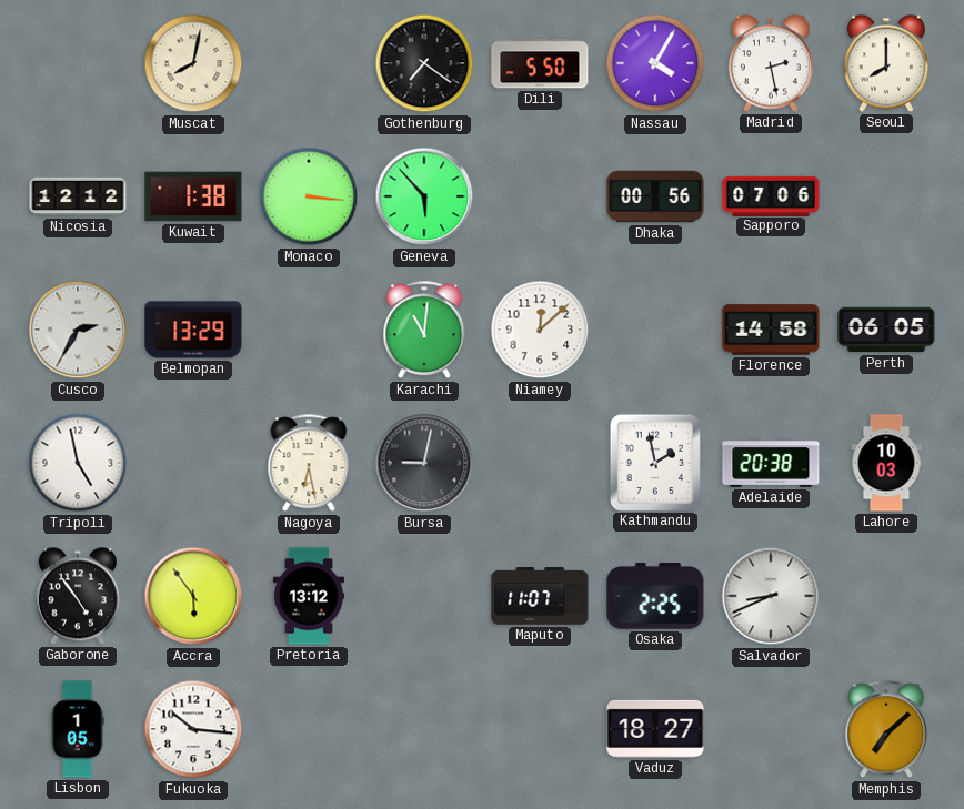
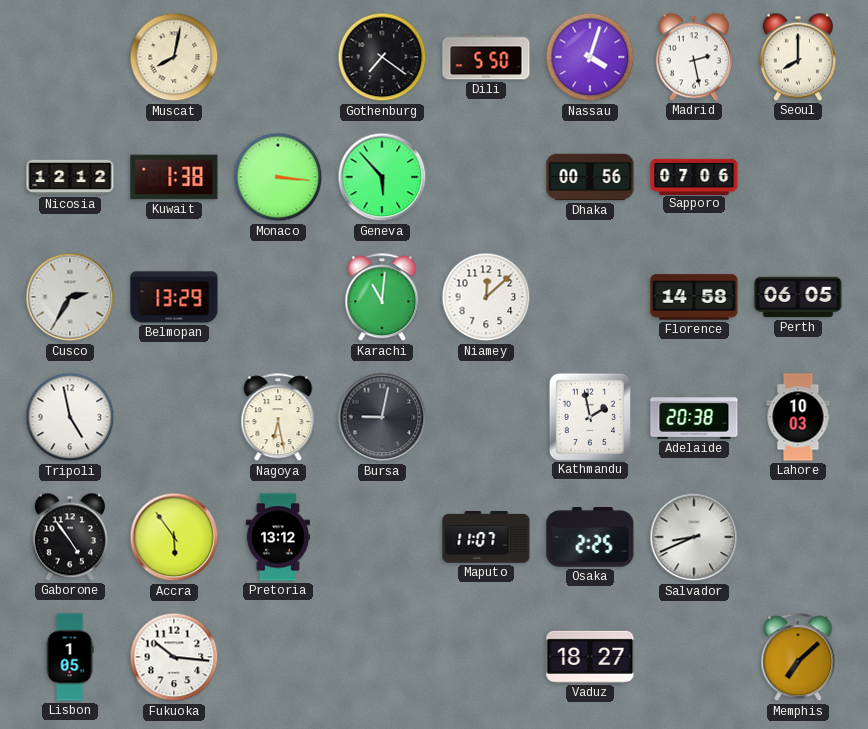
Nassau: 4:05 -> 4:03 (590, 57)
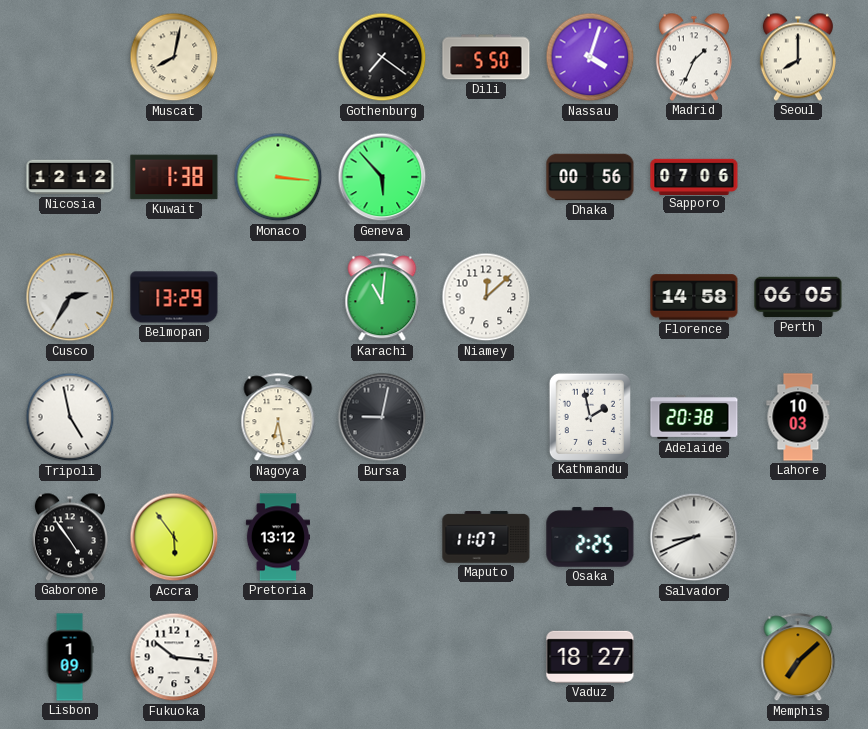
Madrid: 2:28 -> 1:34 (694, 57)
Lisbon: 1:05 -> 1:09 (70, 657)
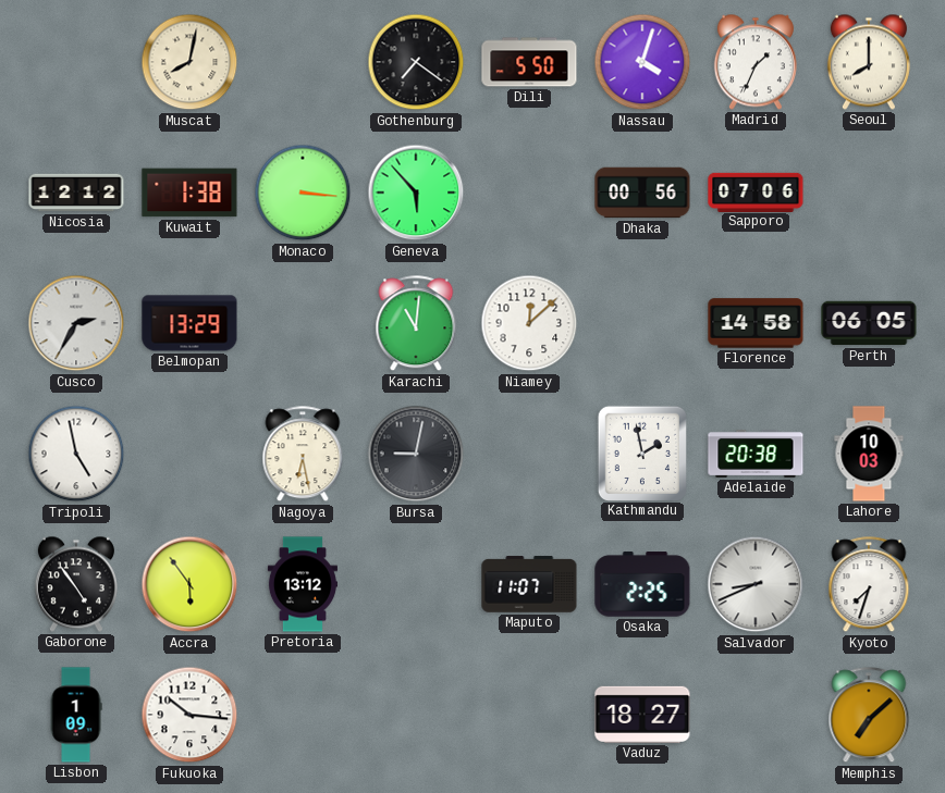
Kyoto: none -> 7:33 (869, 585)
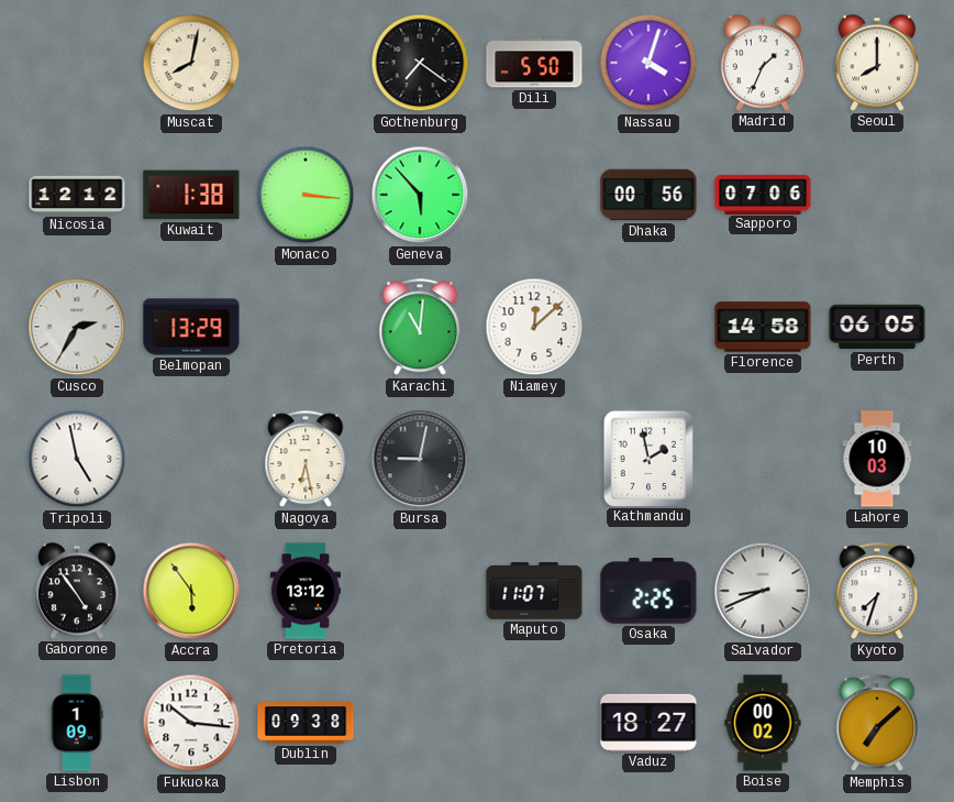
Adelaide: 20:38 -> none (756, 454)
Dublin: none -> 09:38 (306, 723)
Boise: none -> 00:02 (763, 723)
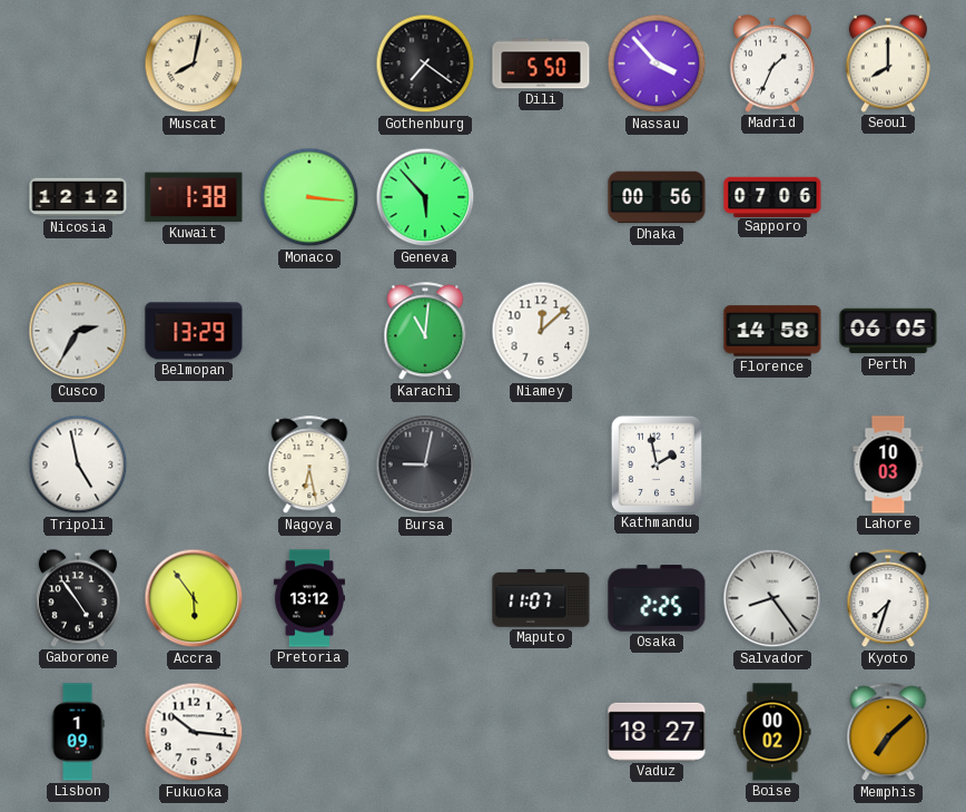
Nassau: 4:03 -> 3:53 (657, 63)
Salvador: 8:41 -> 8:24 (772, 598)
Dublin: 09:38 -> none (306, 723)
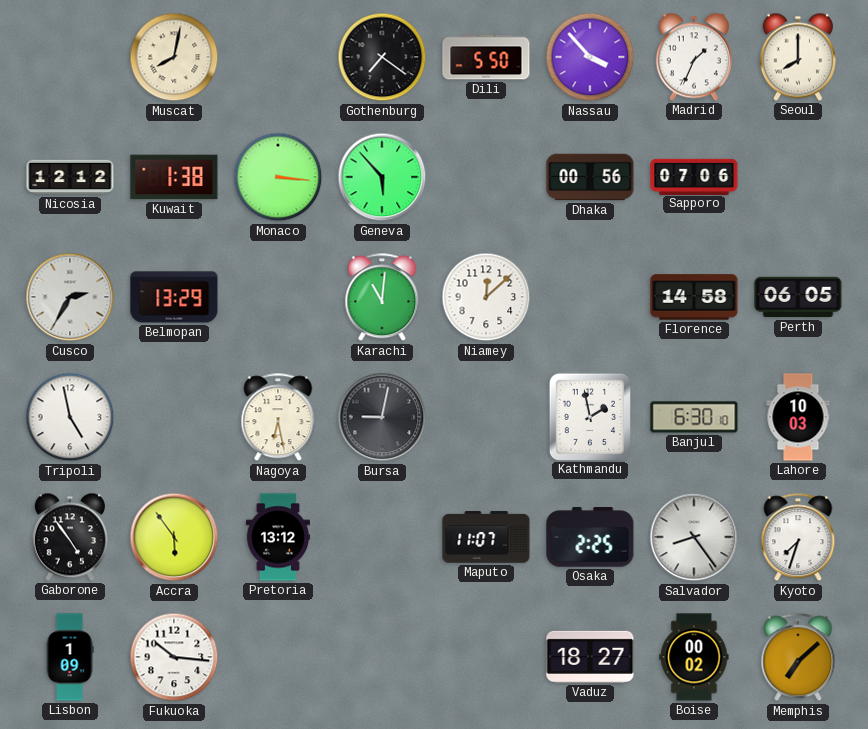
Banjul: none -> 6:30 (694, 417)
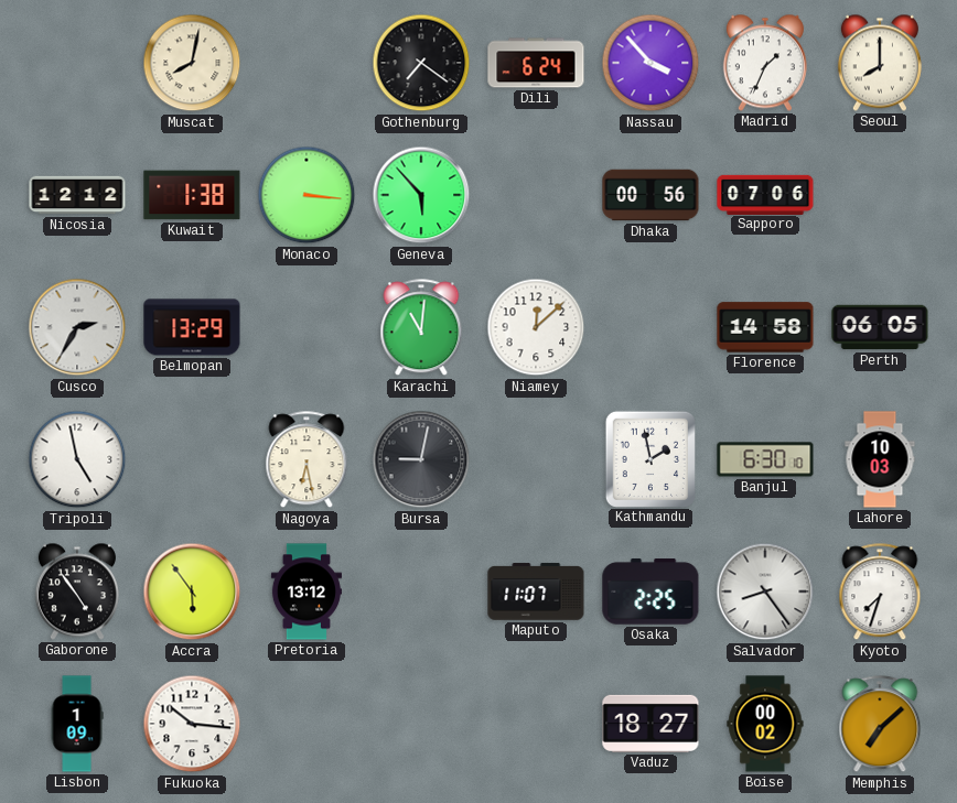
Dili: 5:50 -> 6:24 (536, 63)
